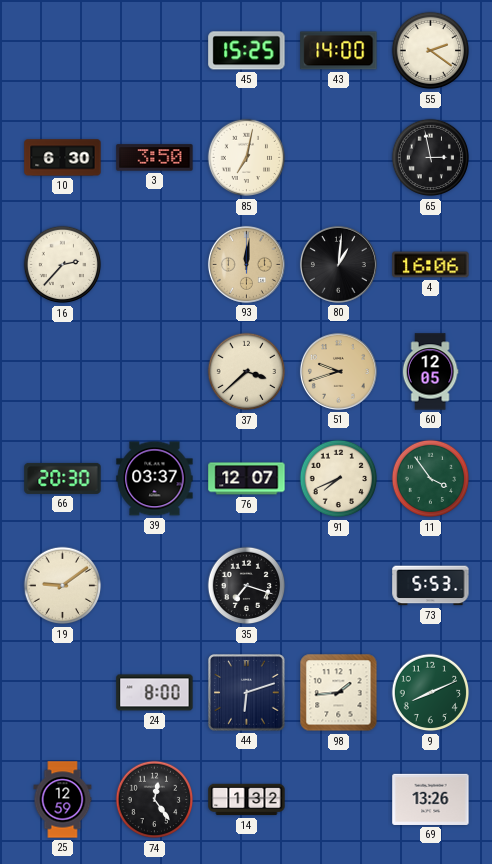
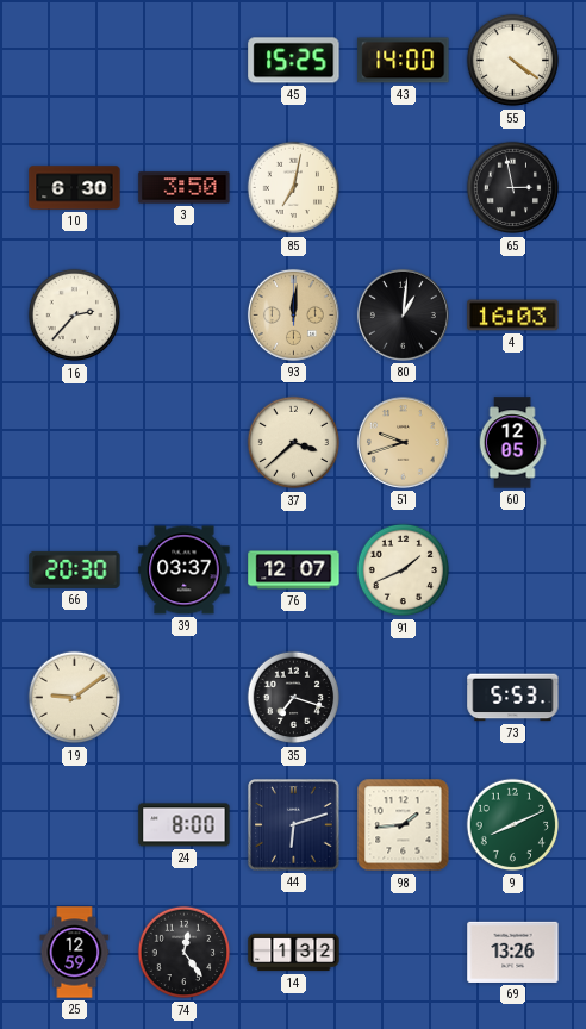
55: 2:21 -> 4:21 (513, 61)
4: 16:06 -> 16:03 (513, 316)
91: 7:41 -> 1:41 (404, 570)
11: 3:54 -> none (431, 479)
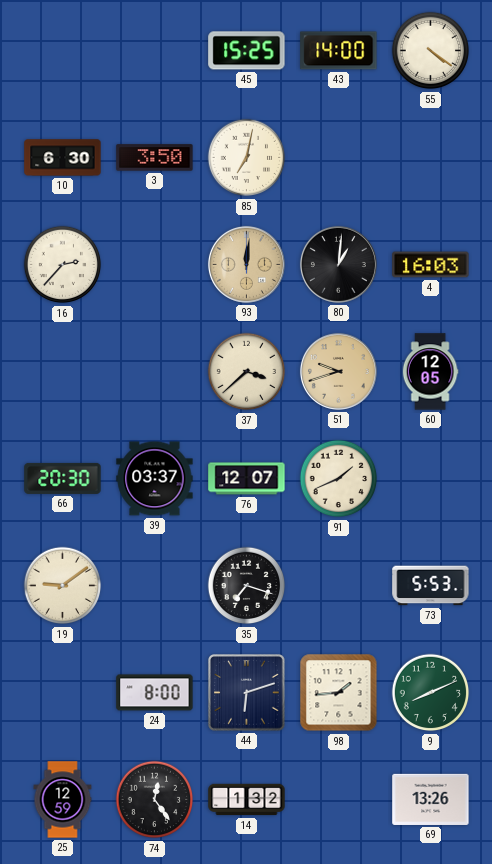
65: 2:58 -> none (513, 188)
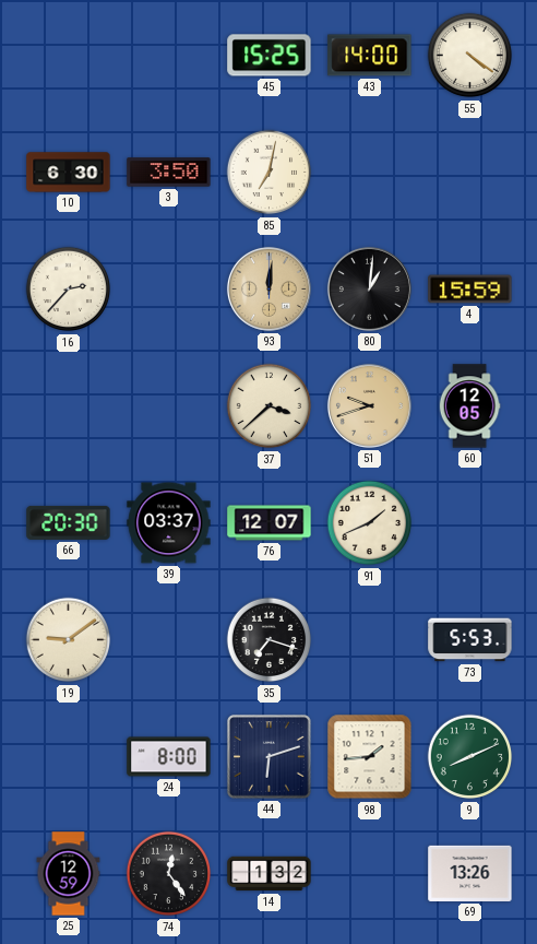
4: 16:03 -> 15:59 (470, 290)
